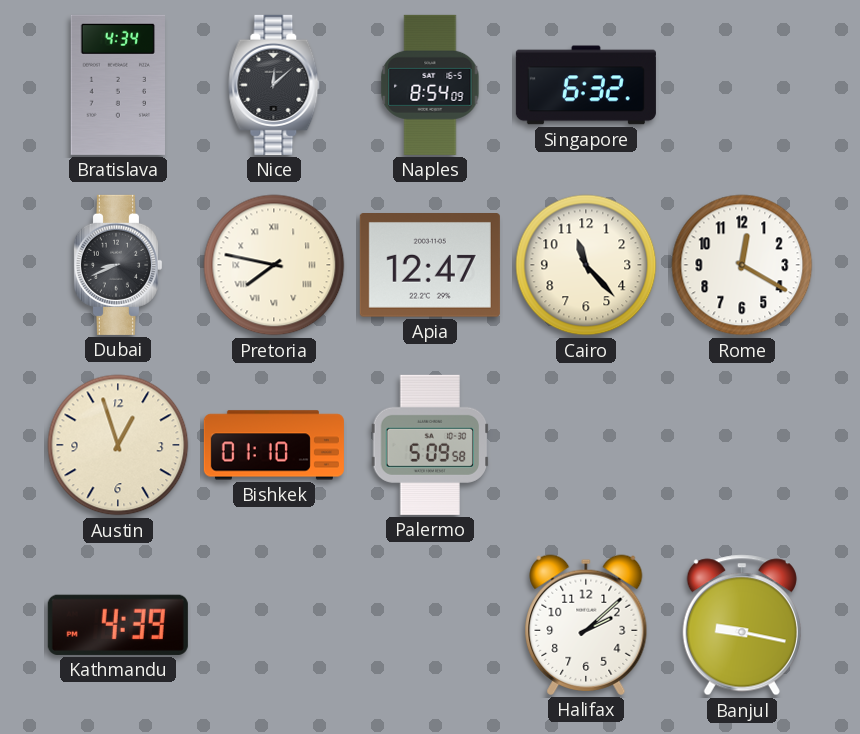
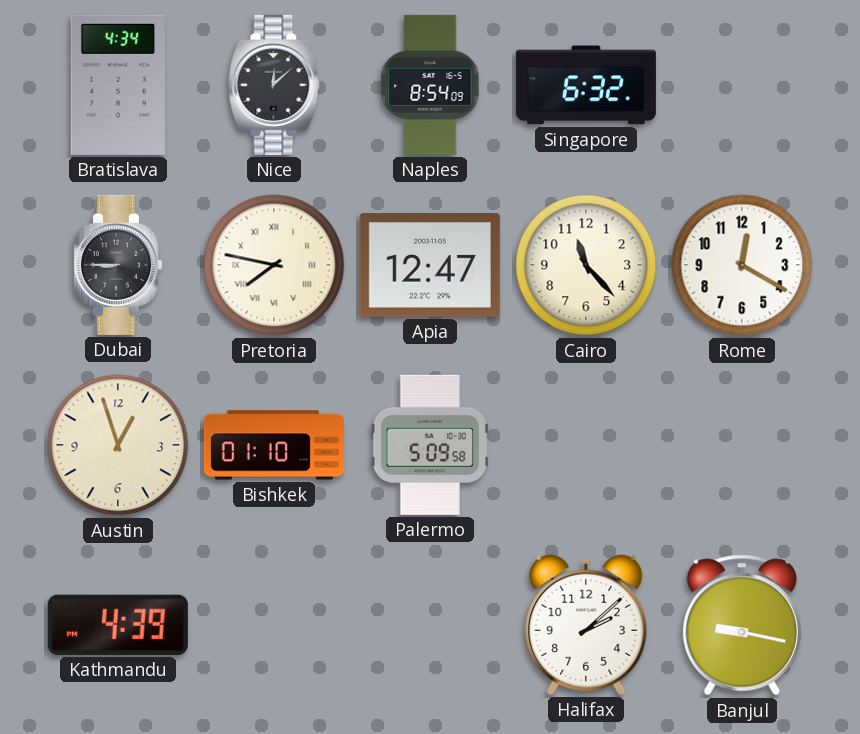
Dubai: 8:41 -> 8:45 (117, 265)
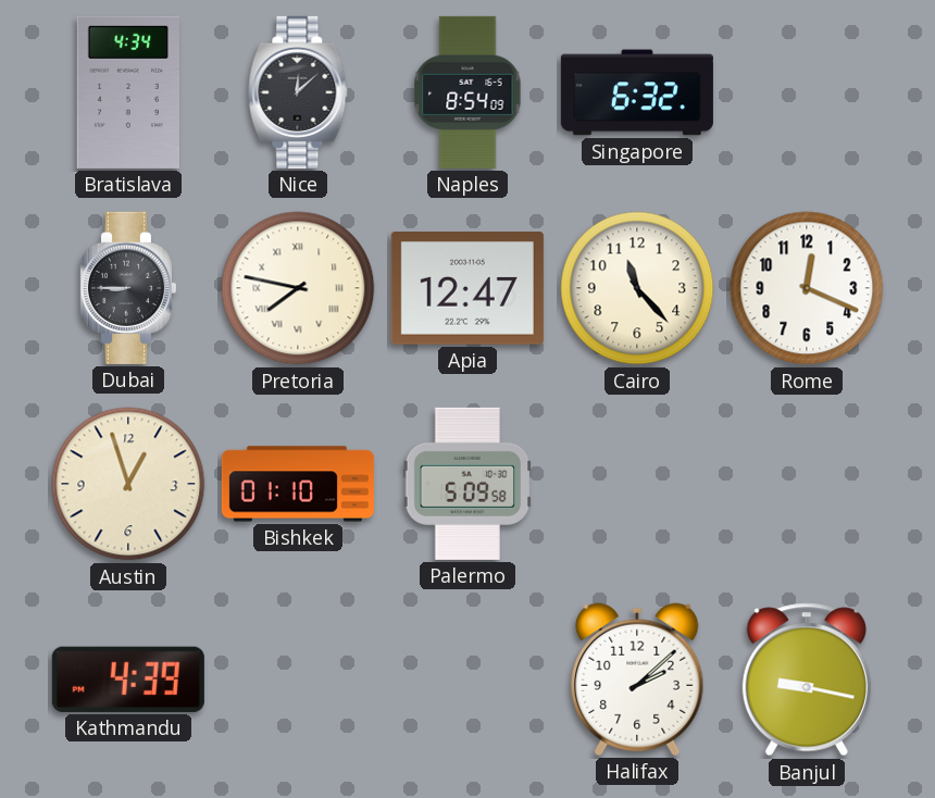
Rome: 12:20 -> 12:19 (807, 288)
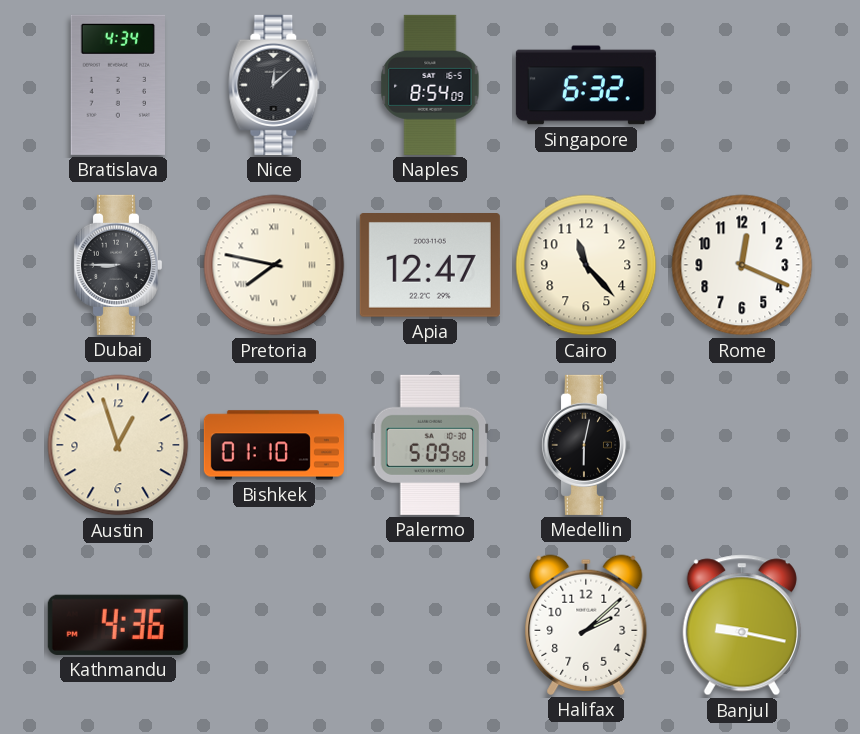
Medellin: none -> 6:02 (585, 445)
Kathmandu: 4:39 -> 4:36 (118, 625)
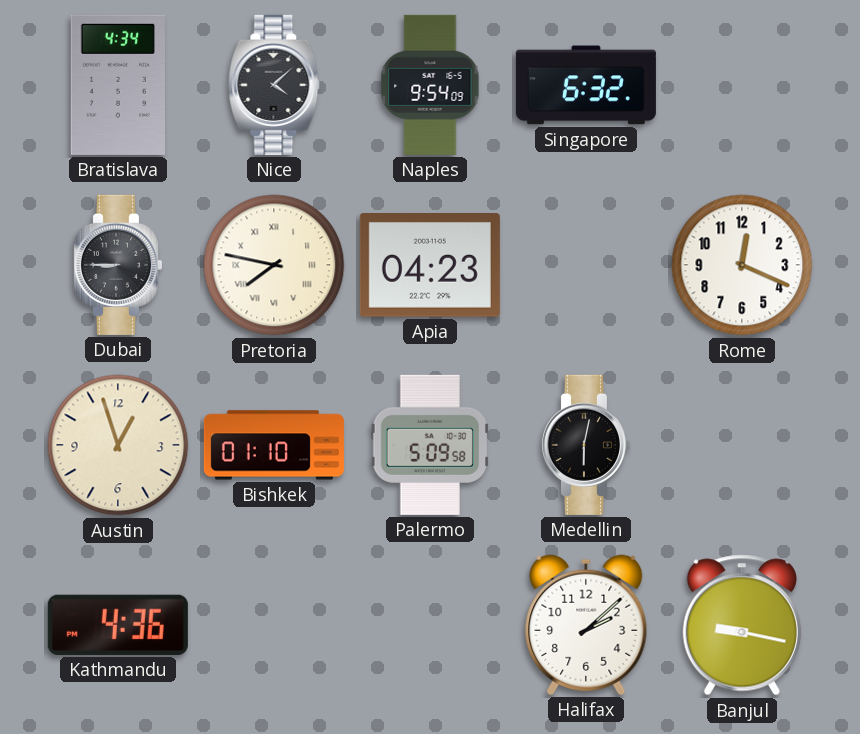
Nice: 12:08 -> 4:08 (274, 85)
Naples: 8:54 -> 9:54 (430, 85)
Apia: 12:47 -> 04:23 (430, 266)
Cairo: 11:23 -> none (586, 265)
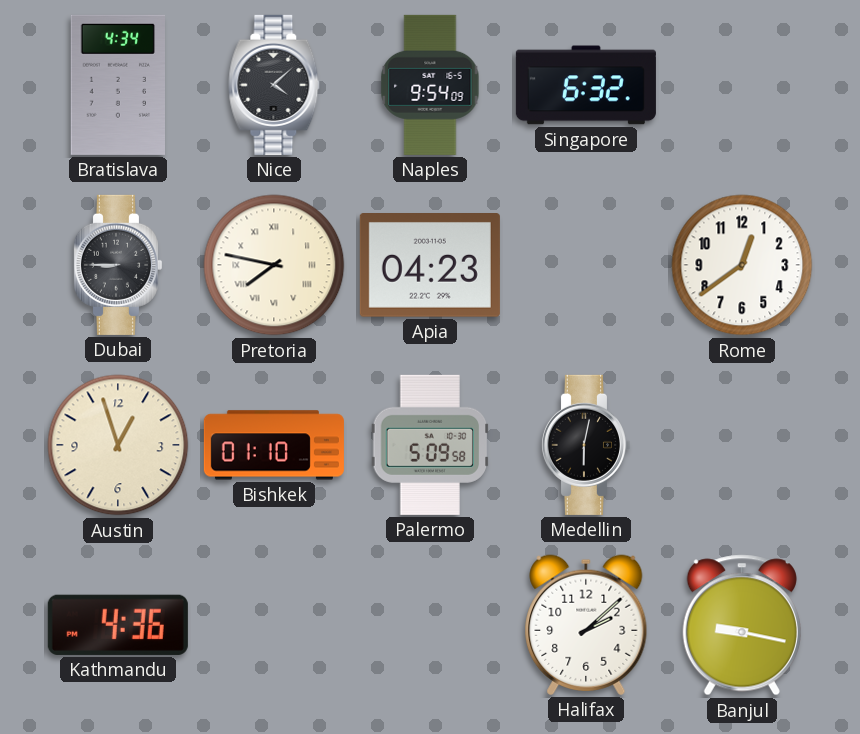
Rome: 12:19 -> 12:39 (742, 265)
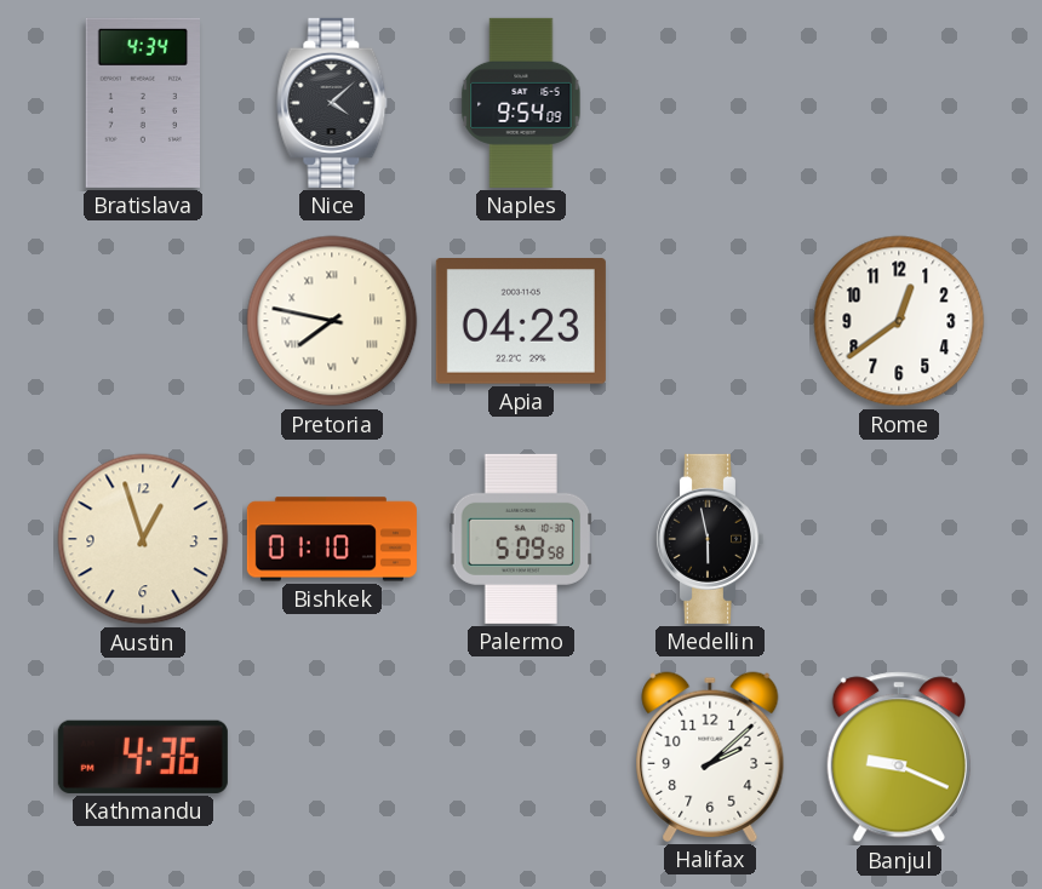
Singapore: 6:32 -> none (586, 85)
Dubai: 8:45 -> none (117, 265)
Medellin: 6:02 -> 5:58 (709, 539)
Banjul: 9:17 -> 9:19 (899, 757)
